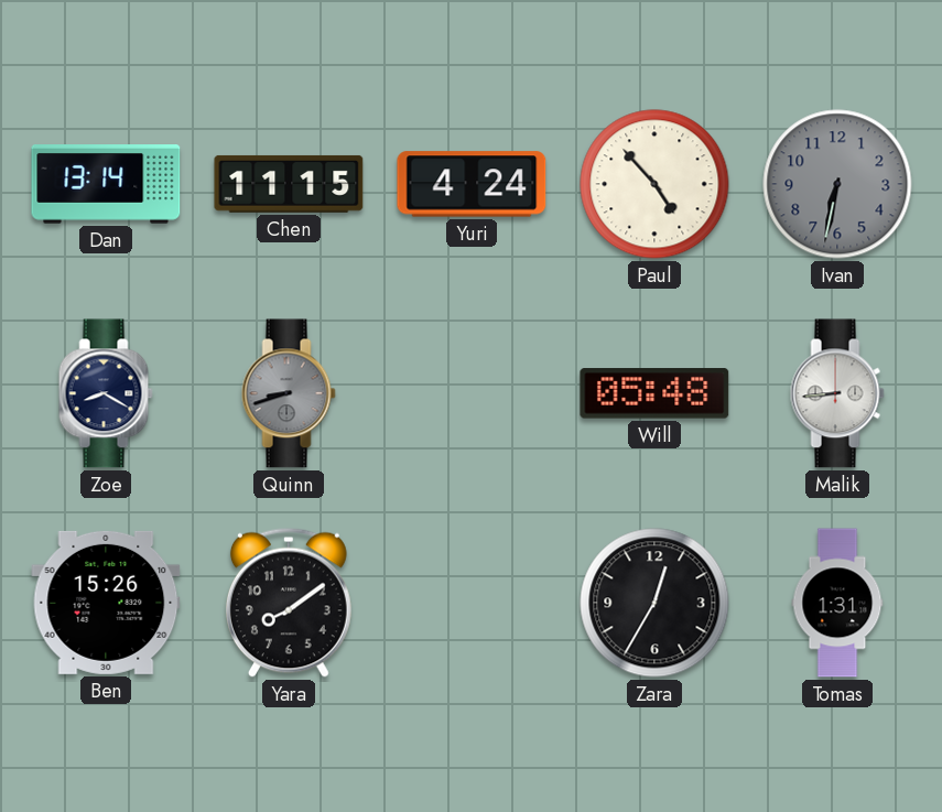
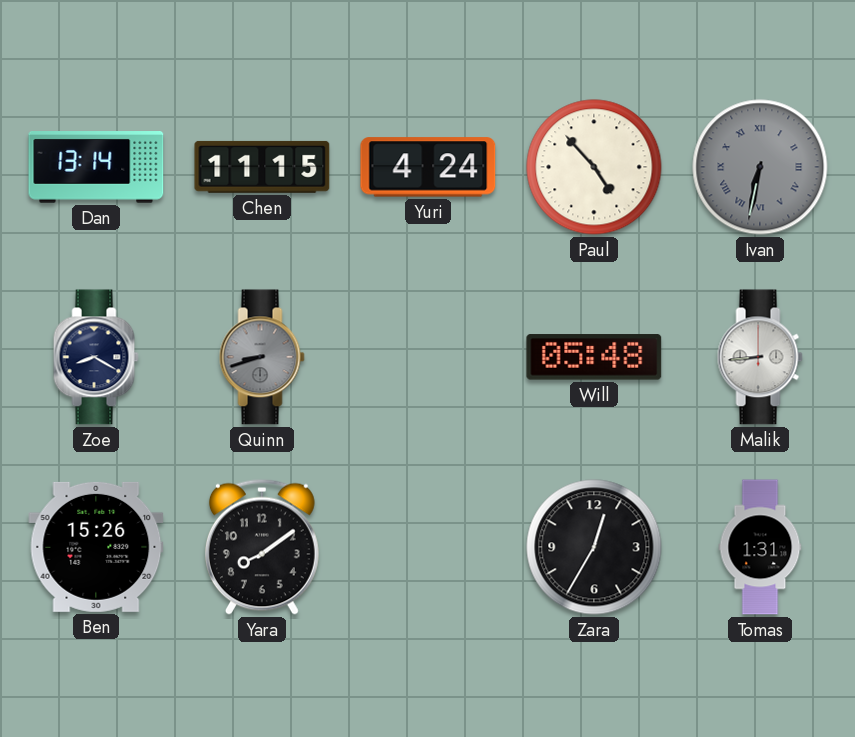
Ivan numerals: Arabic -> Roman (760, 167)
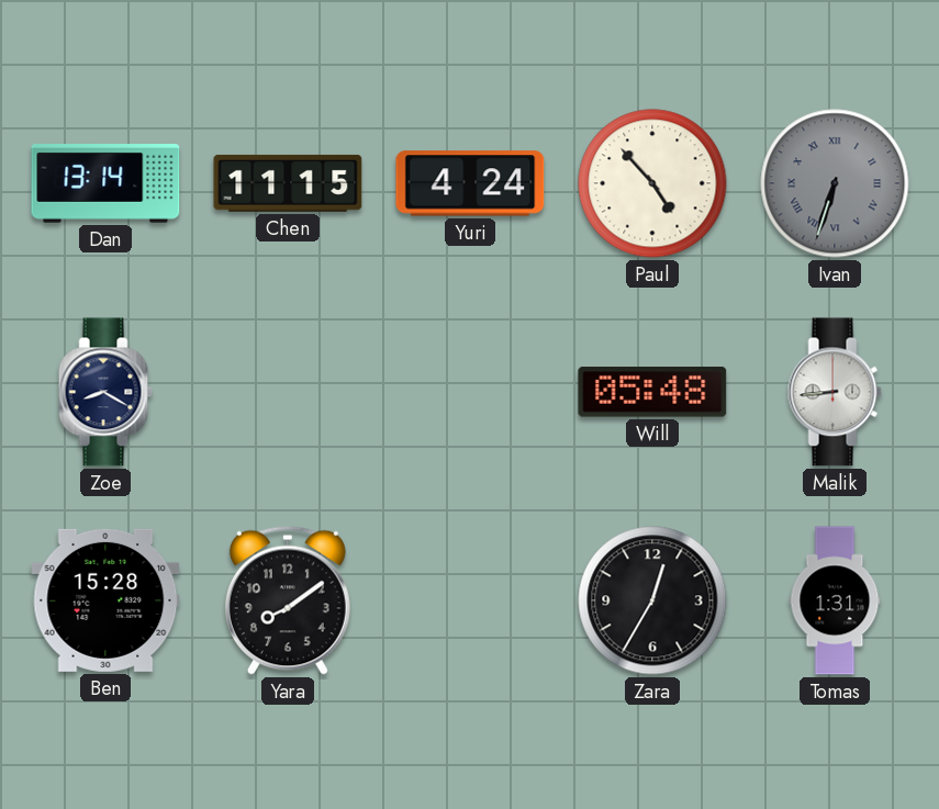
Ivan: 6:32 -> 6:33 (835, 183)
Quinn: 8:42 -> none (262, 357)
Ben: 15:26 -> 15:28 (105, 600)
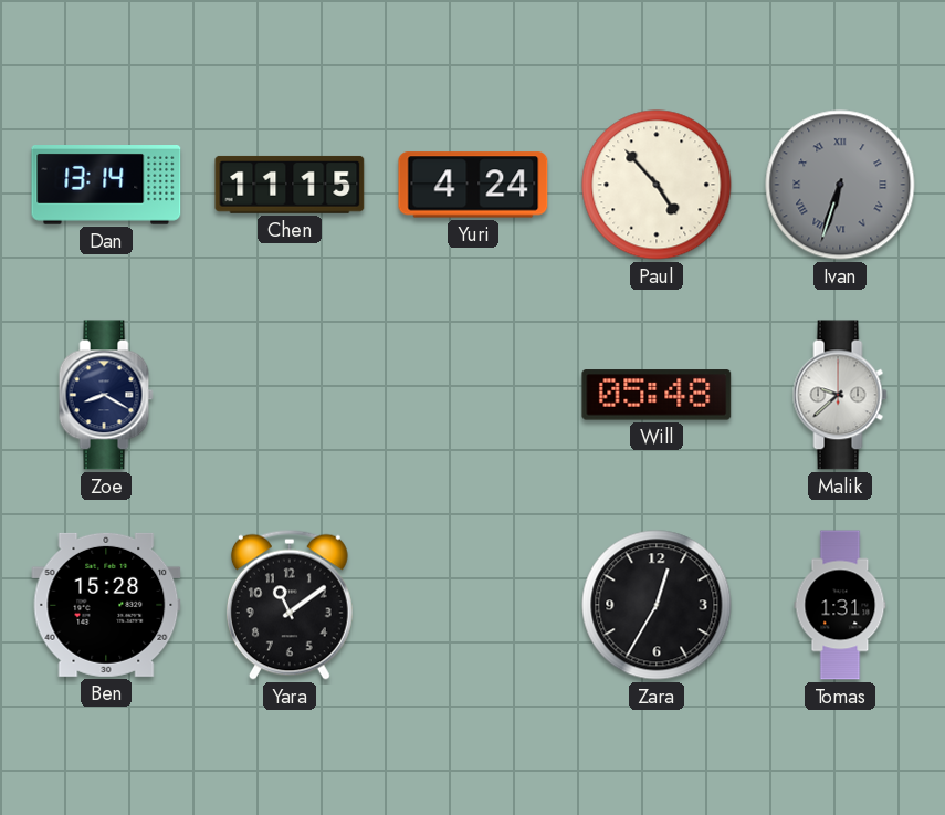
Malik: 8:44 -> 9:38 (840, 395)
Yara: 8:09 -> 11:09 (290, 605)
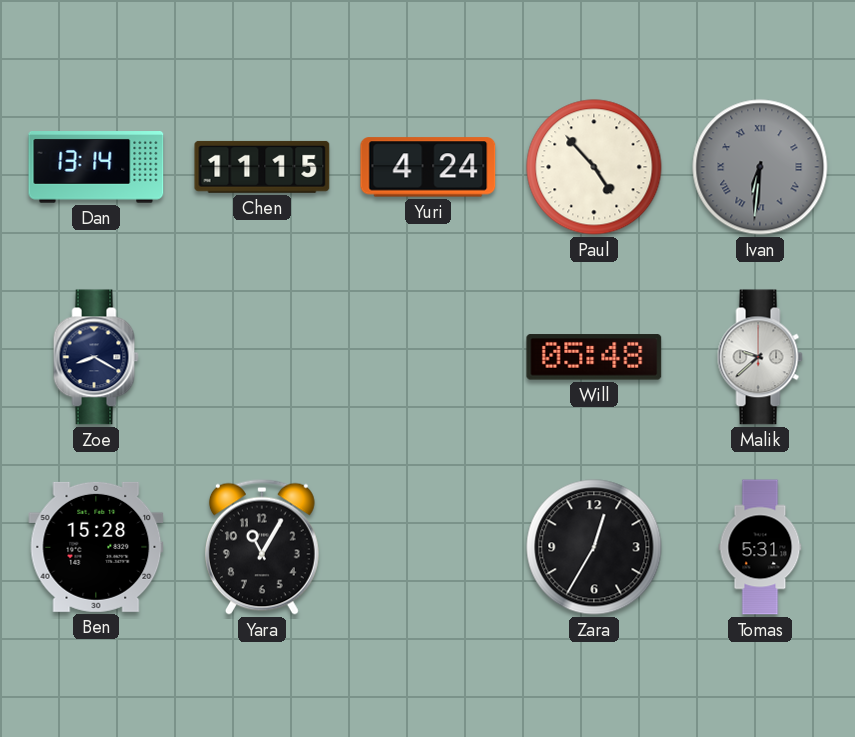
Ivan: 6:33 -> 6:31 (760, 167)
Yara: 11:09 -> 11:05 (262, 547)
Tomas: 1:31 -> 5:31 (760, 547)
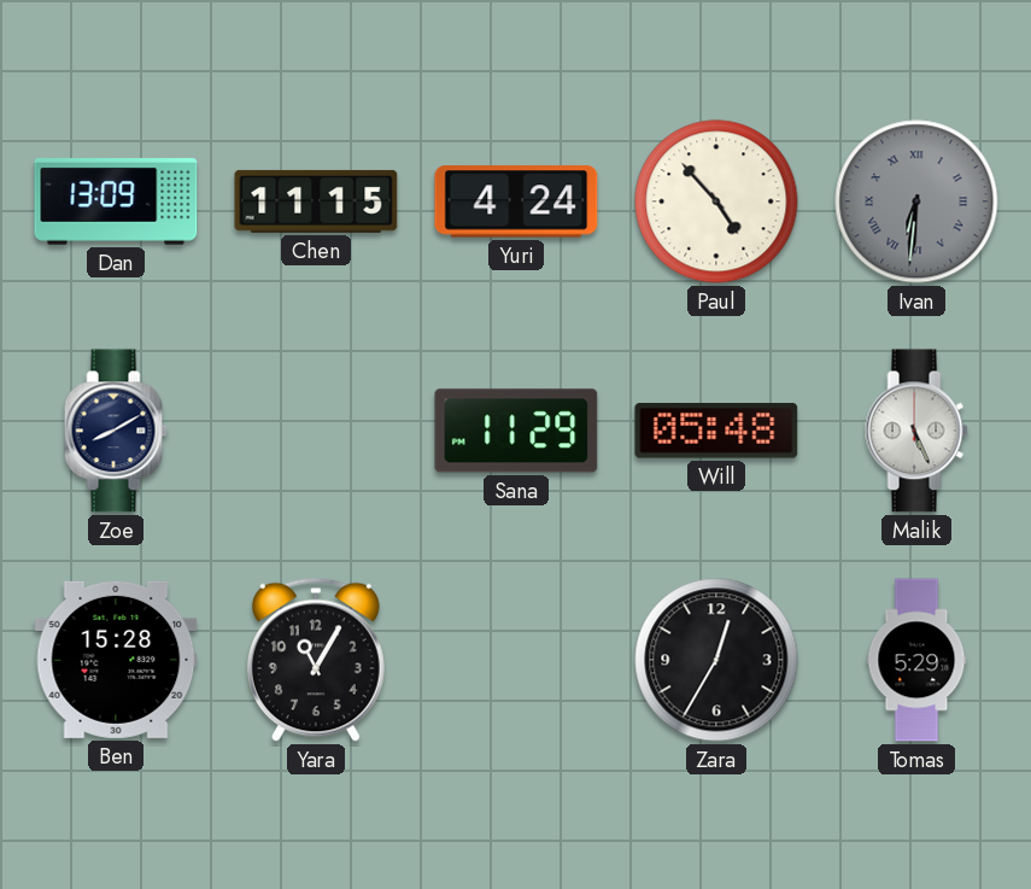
Dan: 13:14 -> 13:09 (116, 203)
Zoe: 8:20 -> 8:10 (116, 431)
Sana: none -> 11:29 (516, 431)
Malik: 9:38 -> 5:26 (916, 431)
Tomas: 5:31 -> 5:29 (916, 660)
